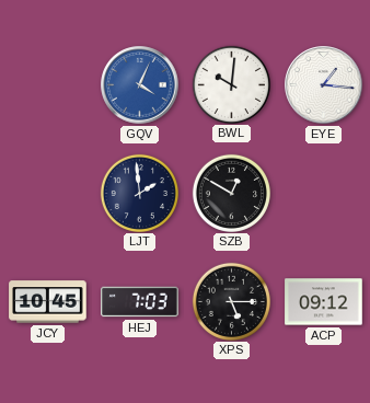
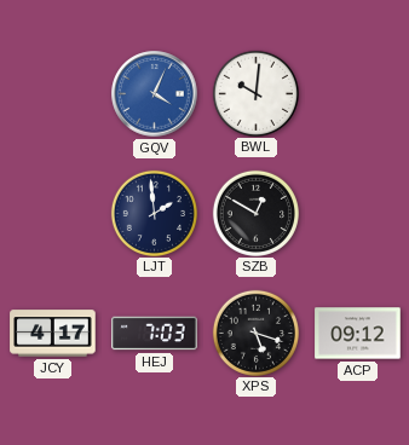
EYE: 1:16 -> none (324, 85)
JCY: 10:45 -> 4:17 (53, 334)
XPS: 5:15 -> 5:18 (255, 333)
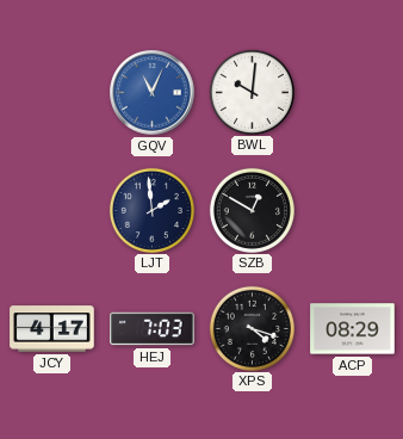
GQV: 4:04 -> 11:04 (153, 93)
XPS: 5:18 -> 4:18 (252, 328)
ACP: 09:12 -> 08:29 (353, 329)
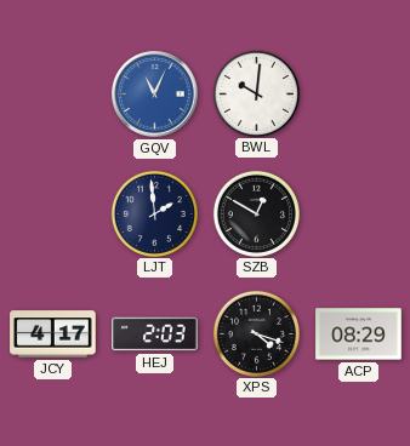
HEJ: 7:03 -> 2:03 (155, 334)
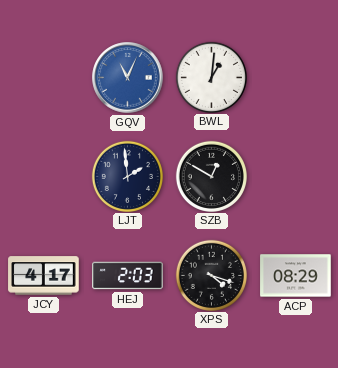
BWL: 10:01 -> 1:01 (211, 77)
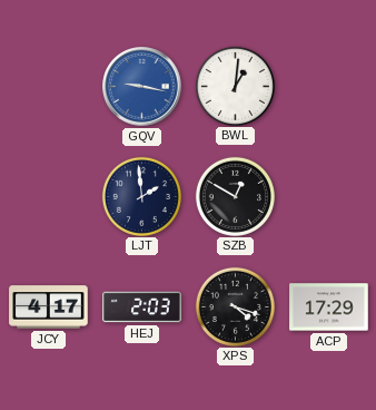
GQV: 11:04 -> 9:17 (142, 87)
ACP: 08:29 -> 17:29 (329, 307)
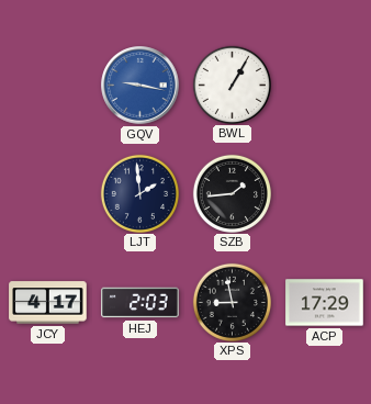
BWL: 1:01 -> 1:05 (232, 85)
SZB: 12:50 -> 1:44 (232, 193)
XPS: 4:18 -> 8:58 (232, 302)
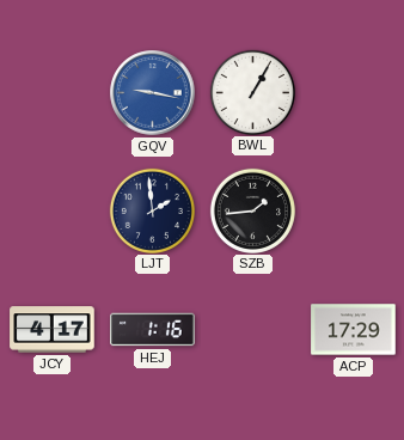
HEJ: 2:03 -> 1:16 (153, 330)
XPS: 8:58 -> none (232, 302)
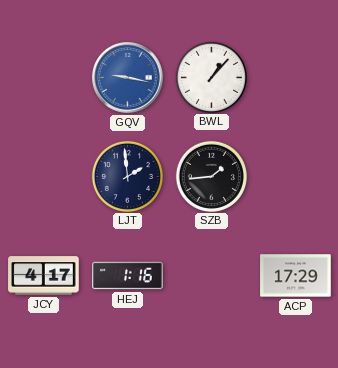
BWL: 1:05 -> 1:07 (211, 77)
